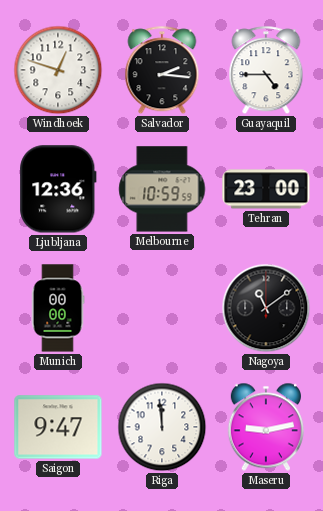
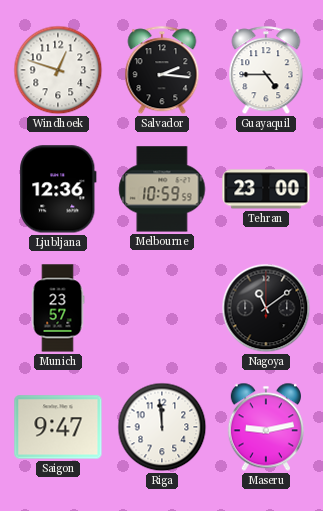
Munich: 00:00 -> 23:57 (58, 308)
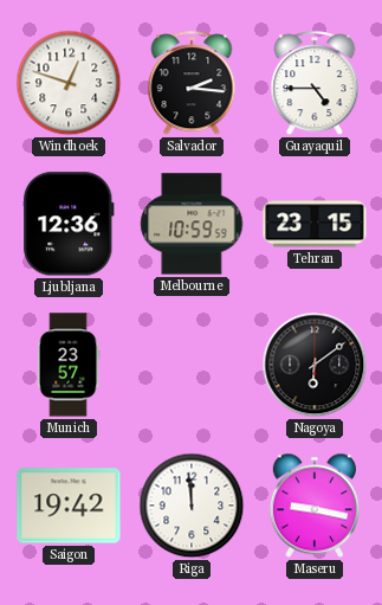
Tehran: 23:00 -> 23:15 (315, 224)
Nagoya: 11:09 -> 6:09 (315, 365)
Saigon: 9:47 -> 19:42 (69, 506)
Maseru: 9:13 -> 9:17 (315, 506)
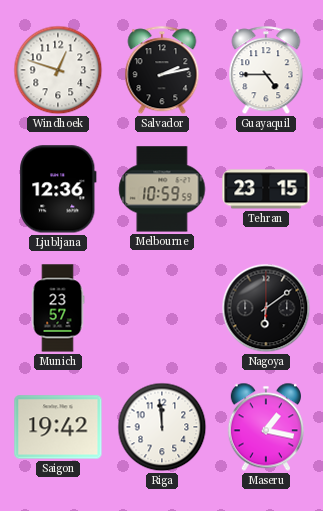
Salvador: 2:16 -> 2:13 (162, 71)
Maseru: 9:17 -> 1:17 (266, 427)
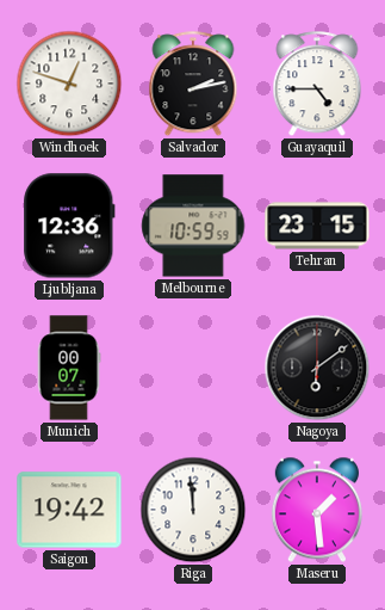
Munich: 23:57 -> 00:07 (69, 368)
Maseru: 1:17 -> 1:29 (317, 510)
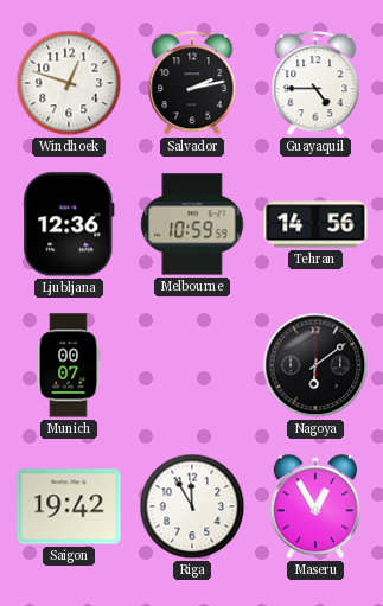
Tehran: 23:15 -> 14:56 (315, 224)
Riga: 11:59 -> 11:55 (192, 506)
Maseru: 1:29 -> 12:55 (315, 506)
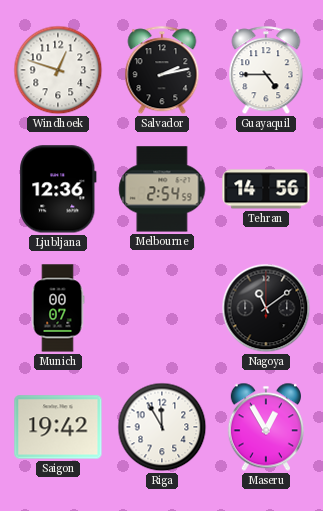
Melbourne: 10:59 -> 2:54 (162, 189)
Nagoya: 6:09 -> 11:09 (266, 308)
